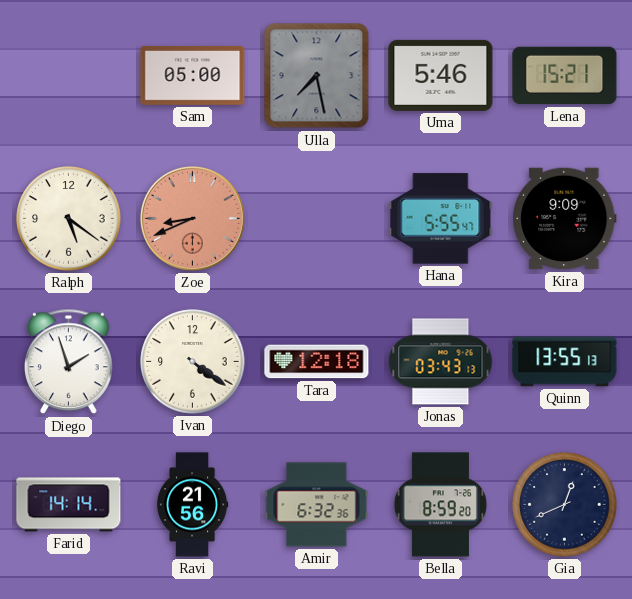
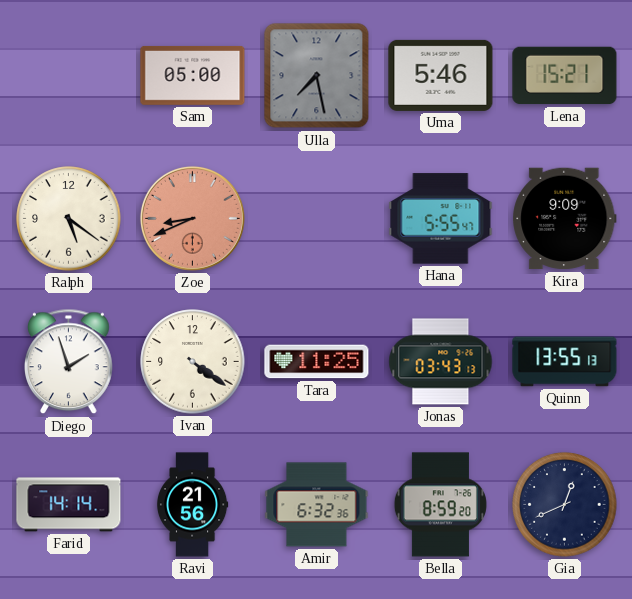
Tara: 12:18 -> 11:25 (317, 362)
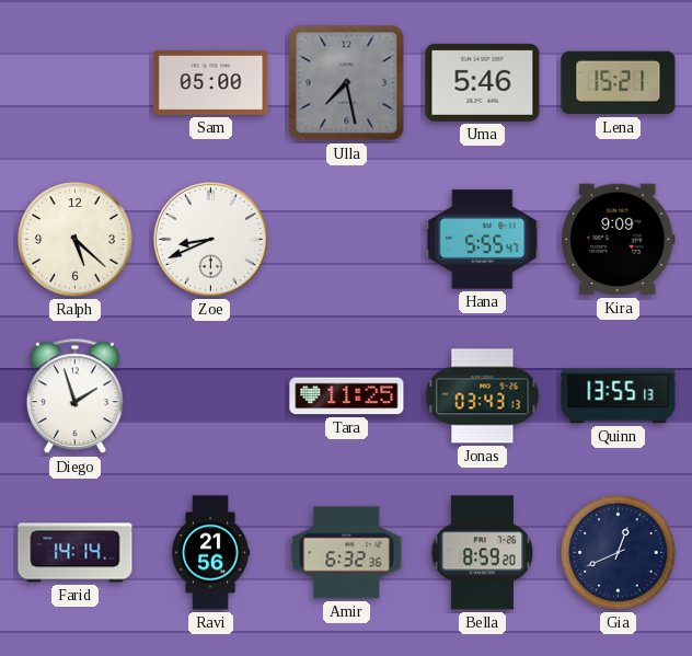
Ralph: 5:21 -> 5:22 (76, 240)
Zoe dial: salmon -> white (210, 239)
Ivan: 4:21 -> none (193, 362)
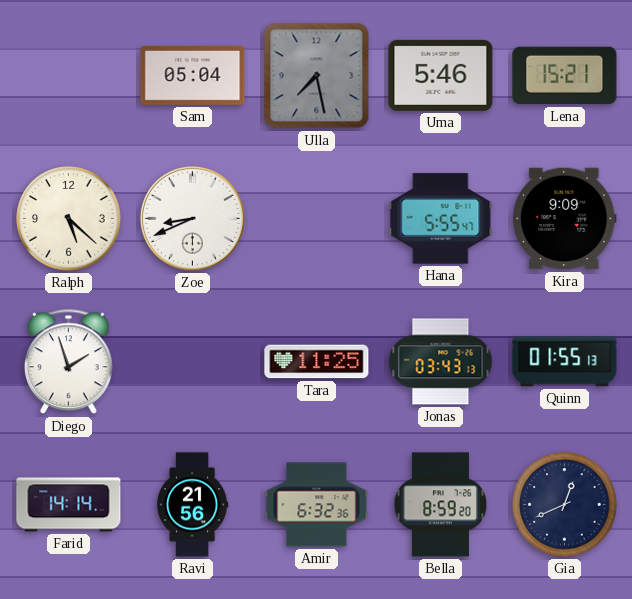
Sam: 05:00 -> 05:04 (193, 75)
Quinn: 13:55 -> 01:55 (565, 362)
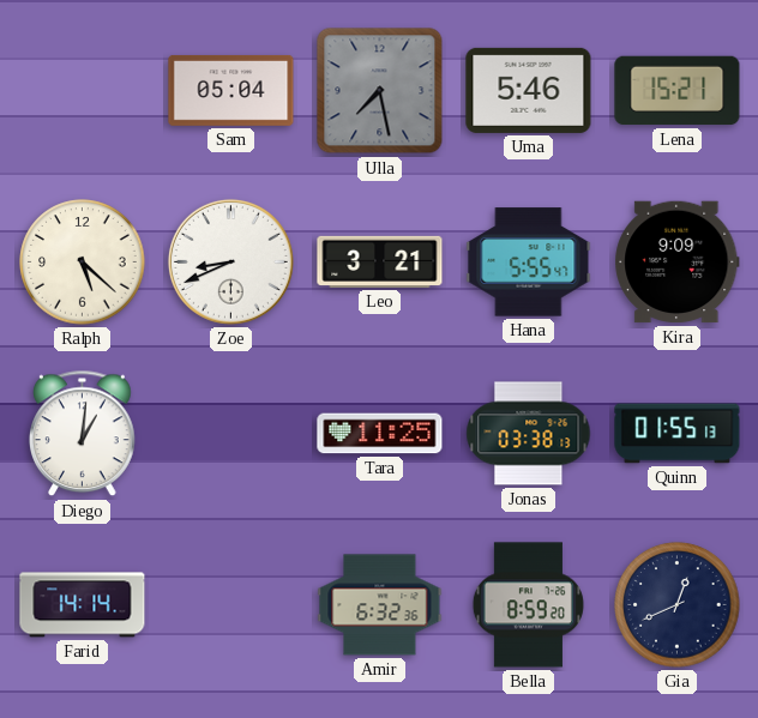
Leo: none -> 3:21 (380, 261)
Diego: 1:57 -> 1:01 (83, 434)
Jonas: 03:43 -> 03:38 (529, 434)
Ravi: 21:56 -> none (192, 505)
